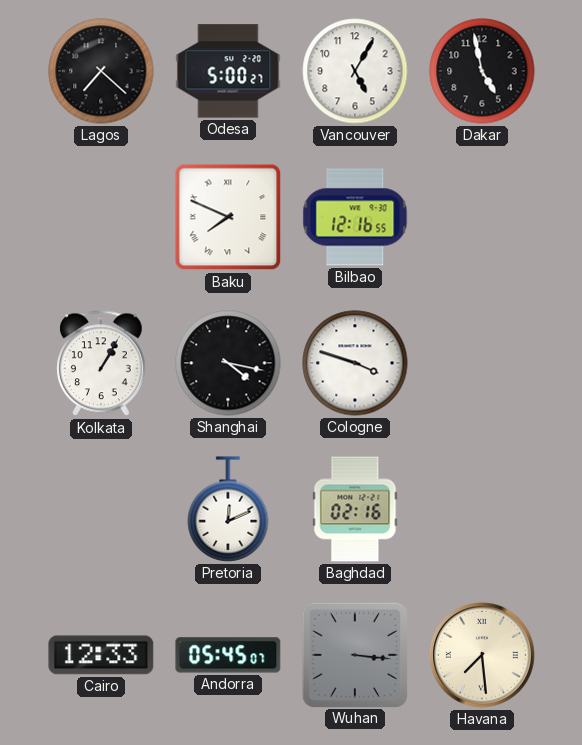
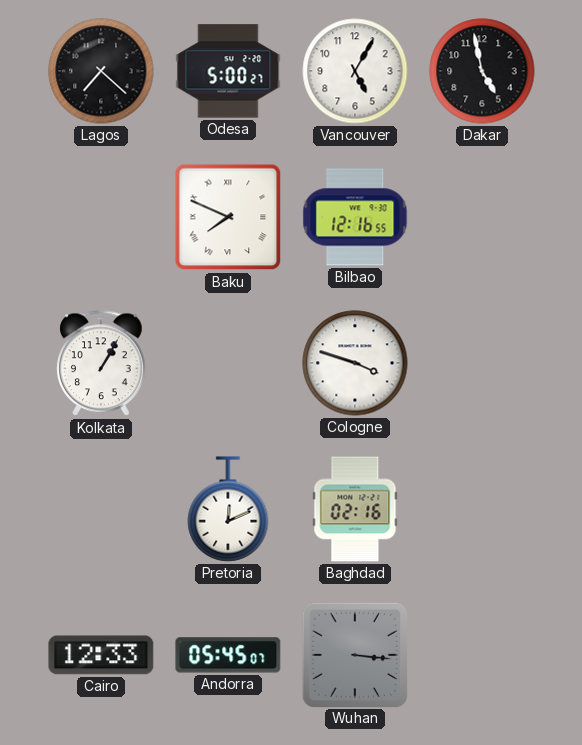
Shanghai: 4:17 -> none (228, 363)
Havana: 7:29 -> none (482, 655)
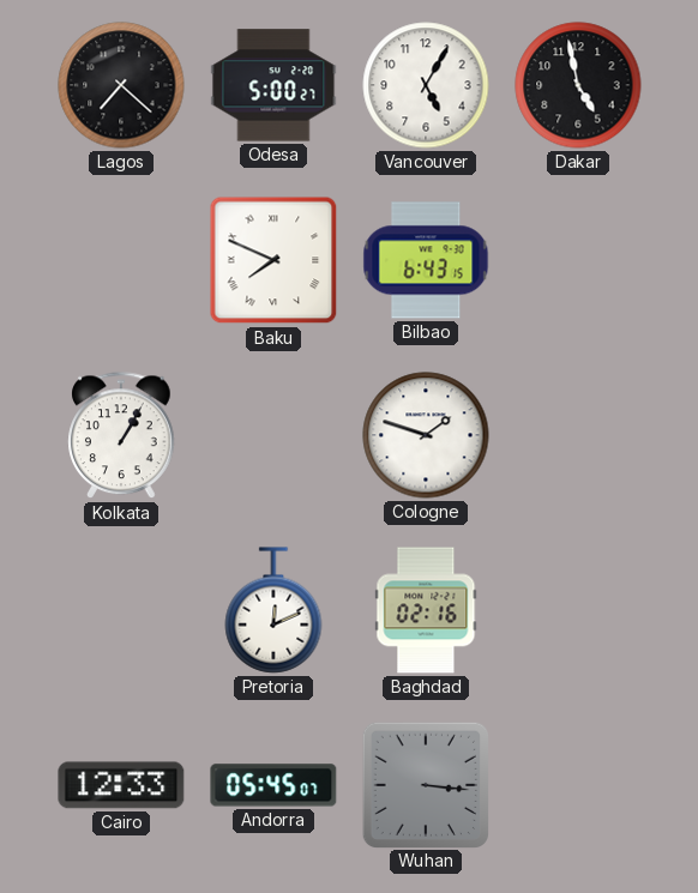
Bilbao: 12:16 -> 6:43 (426, 260)
Cologne: 3:48 -> 1:48 (426, 435)
